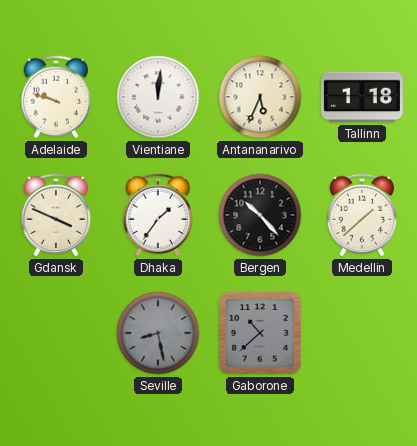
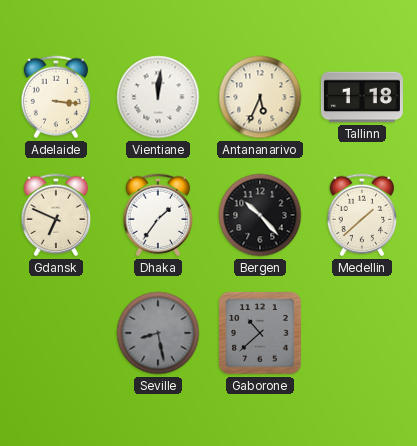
Adelaide: 9:48 -> 3:16 (56, 97)
Gdansk: 3:49 -> 6:49 (56, 215)
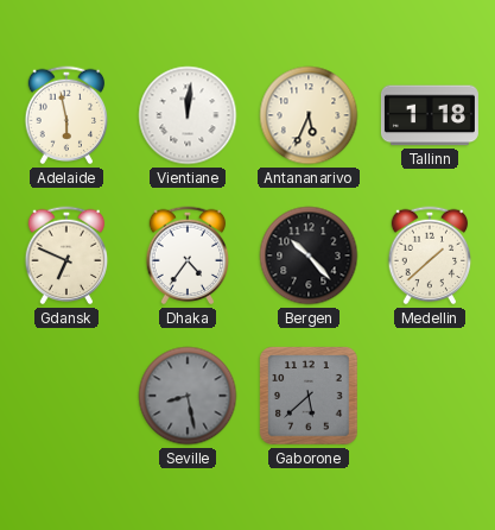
Adelaide: 3:16 -> 5:58 (66, 115)
Dhaka: 1:36 -> 4:36 (188, 255)
Gaborone: 10:38 -> 5:38 (309, 396)
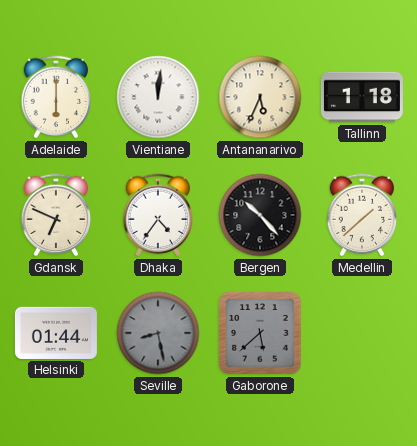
Adelaide: 5:58 -> 6:00 (56, 97)
Helsinki: none -> 01:44 (56, 333)
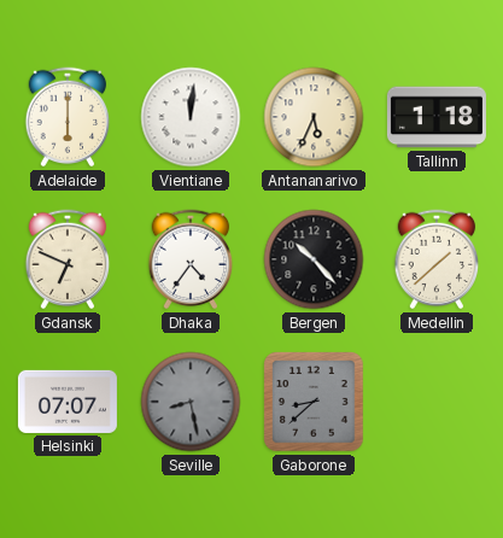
Helsinki: 01:44 -> 07:07 (68, 402)
Gaborone: 5:38 -> 8:38 (314, 402)
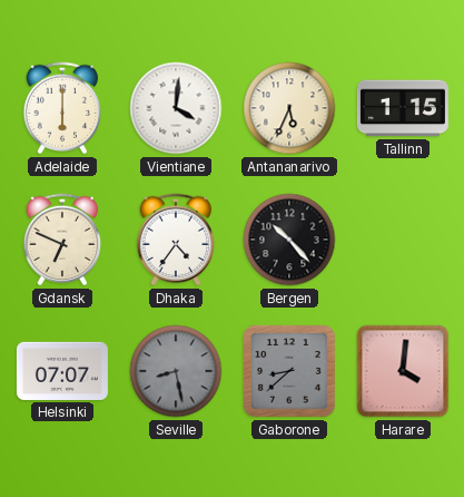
Vientiane: 12:01 -> 4:01 (176, 108)
Tallinn: 1:18 -> 1:15 (403, 108)
Medellin: 1:38 -> none (437, 259)
Harare: none -> 4:01 (403, 371)
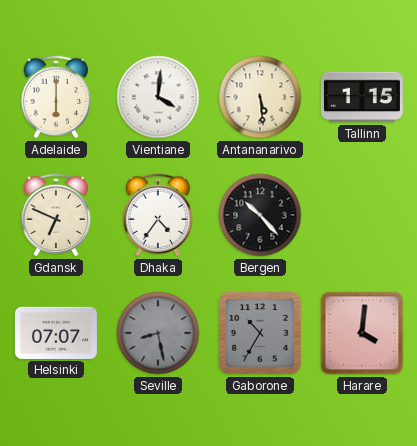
Antananarivo: 5:34 -> 5:29 (260, 97)
Gaborone: 8:38 -> 10:35 (260, 333)
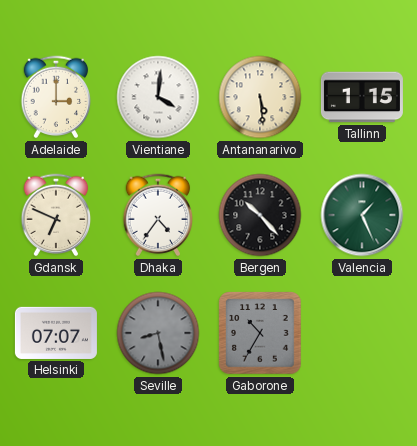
Adelaide: 6:00 -> 3:00 (56, 97)
Valencia: none -> 1:26 (362, 215)
Harare: 4:01 -> none (362, 333)
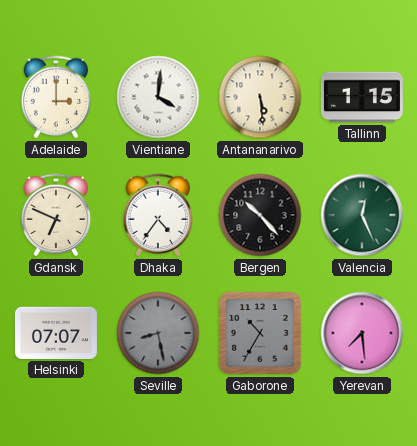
Valencia: 1:26 -> 12:26 (362, 215)
Yerevan: none -> 7:29 (362, 333)
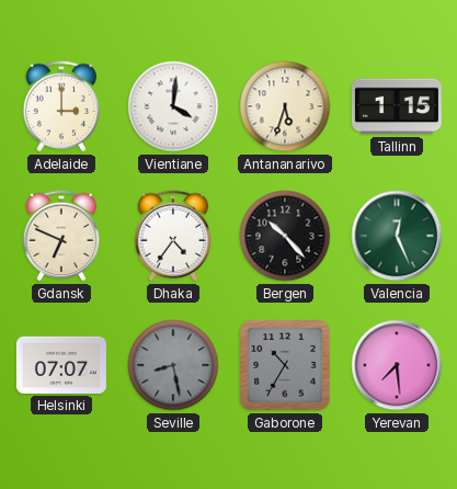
Antananarivo: 5:29 -> 5:33 (285, 106)
